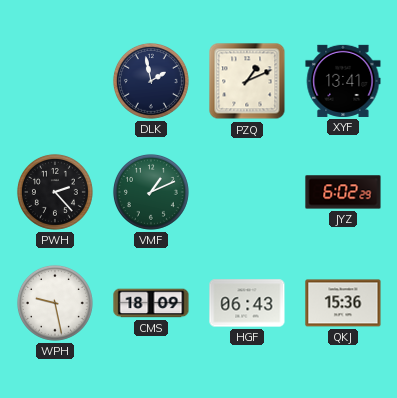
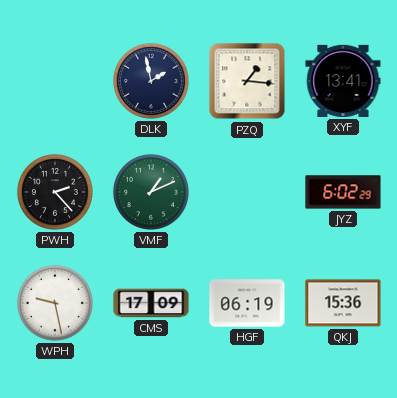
PZQ: 1:11 -> 1:16 (247, 81)
CMS: 18:09 -> 17:09 (151, 303)
HGF: 06:43 -> 06:19 (247, 303)
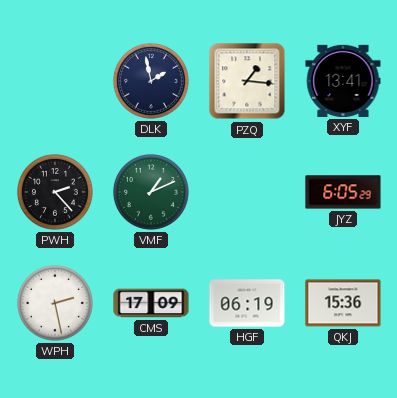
JYZ: 6:02 -> 6:05 (343, 192)
WPH: 9:28 -> 2:28 (55, 303)
